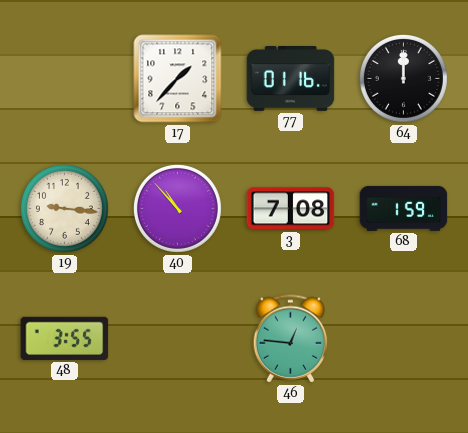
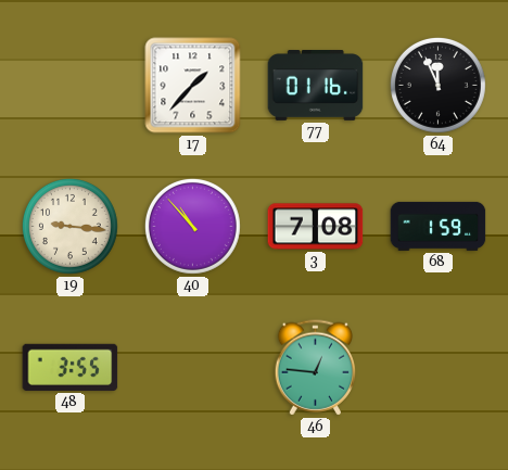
64: 12:00 -> 11:56 (437, 85)
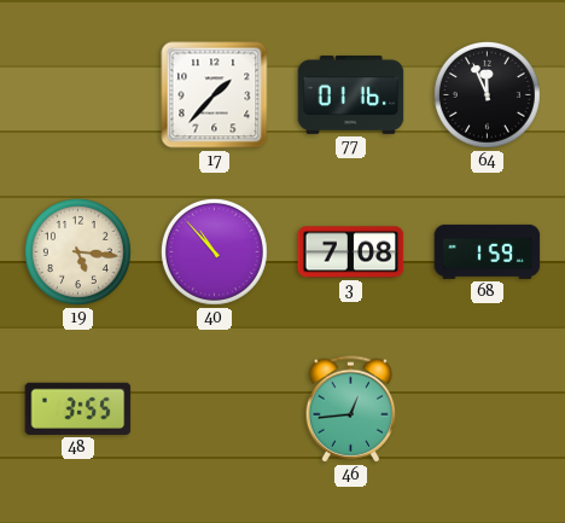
19: 9:16 -> 5:16 (77, 251)
46: 12:46 -> 12:44 (351, 409)
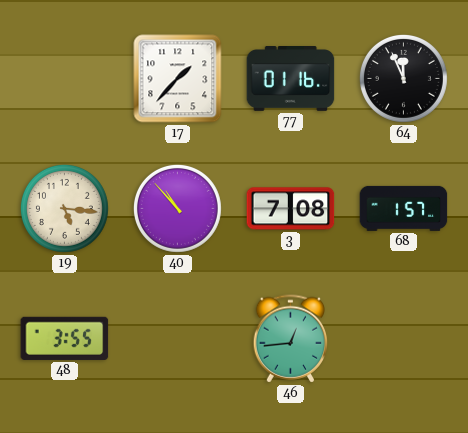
68: 1:59 -> 1:57 (404, 208)
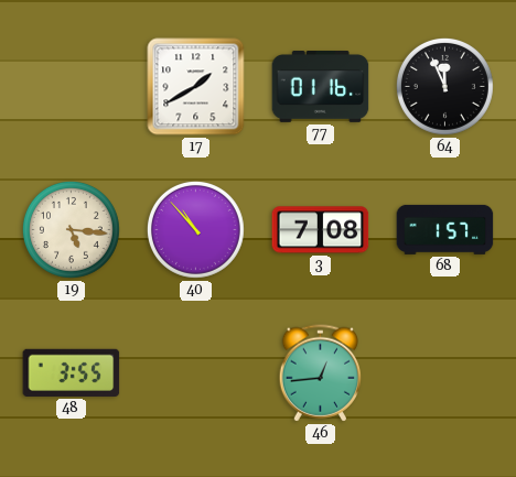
17: 1:37 -> 1:40 (196, 87)
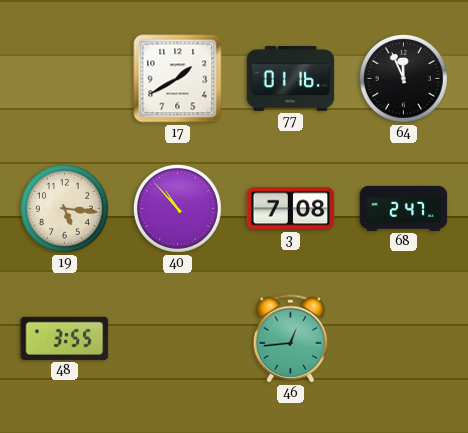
68: 1:57 -> 2:47 (404, 208)
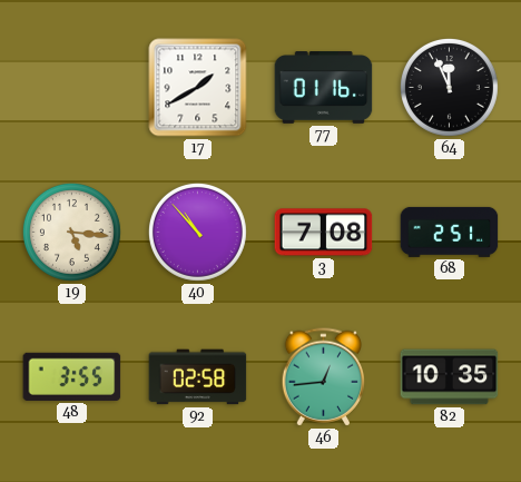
68: 2:47 -> 2:51 (450, 232)
92: none -> 02:58 (198, 377)
82: none -> 10:35 (450, 377)
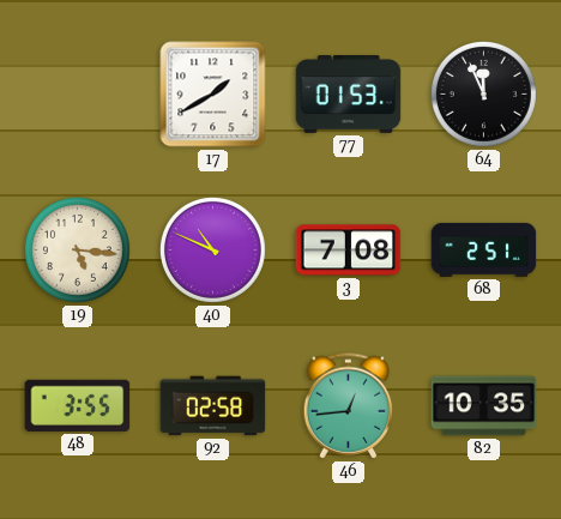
77: 01:16 -> 01:53 (349, 95)
40: 10:53 -> 10:49 (212, 249)
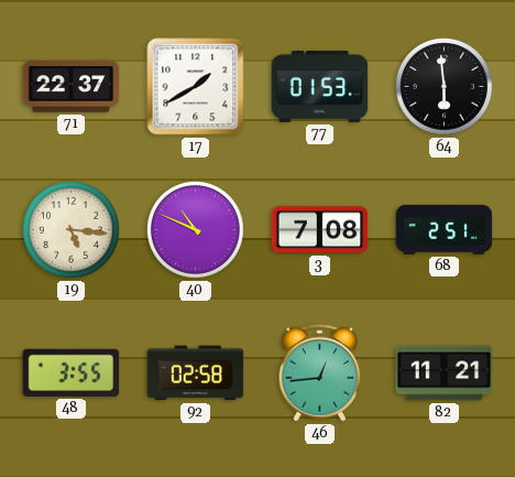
71: none -> 22:37 (72, 87)
64: 11:56 -> 5:59 (443, 86)
82: 10:35 -> 11:21 (445, 373)
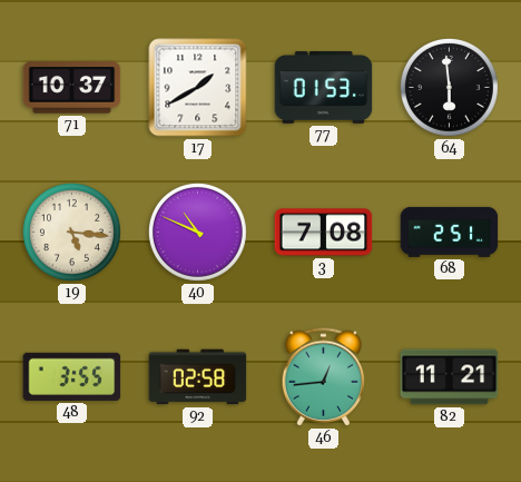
71: 22:37 -> 10:37 (72, 88)
